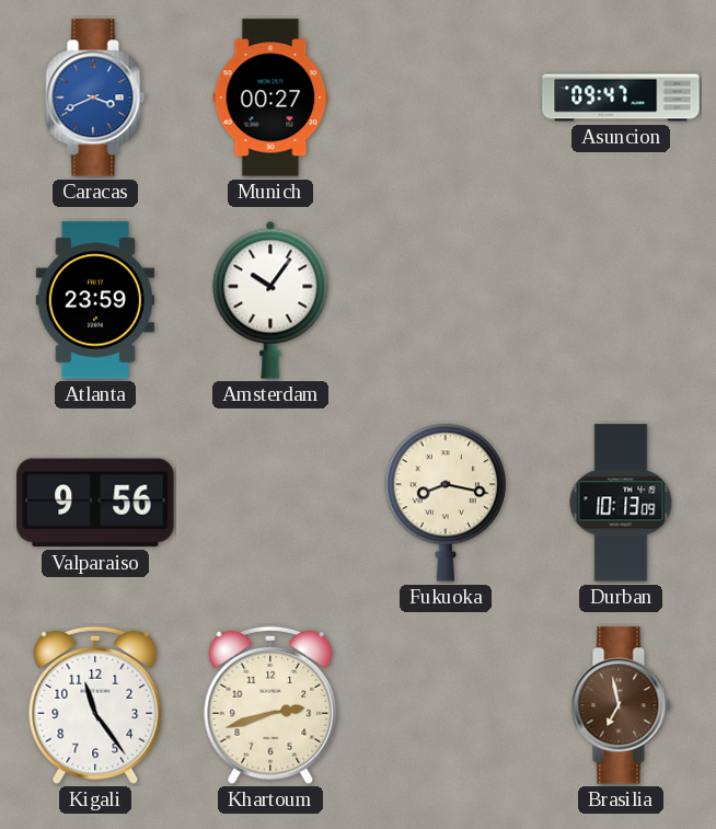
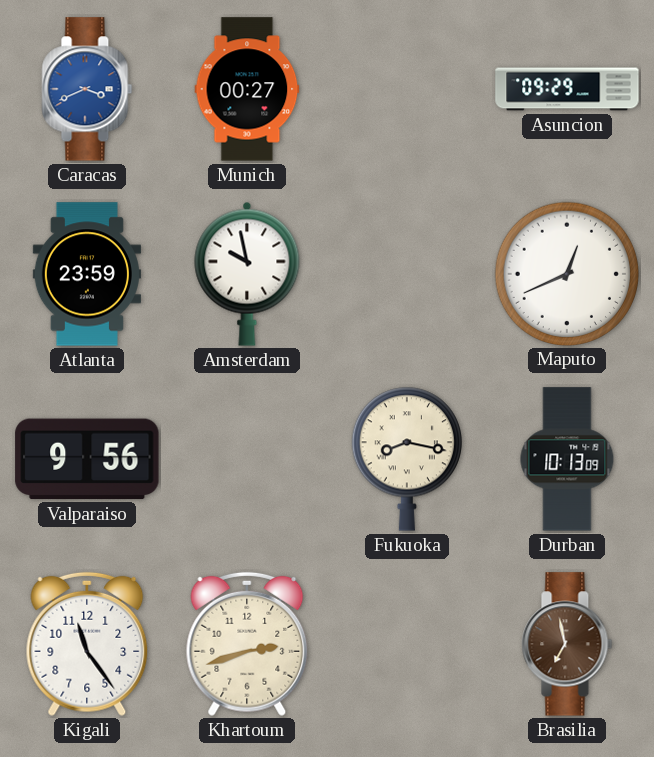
Asuncion: 09:47 -> 09:29 (567, 89)
Amsterdam: 10:06 -> 9:58 (247, 274)
Maputo: none -> 12:41 (566, 273)
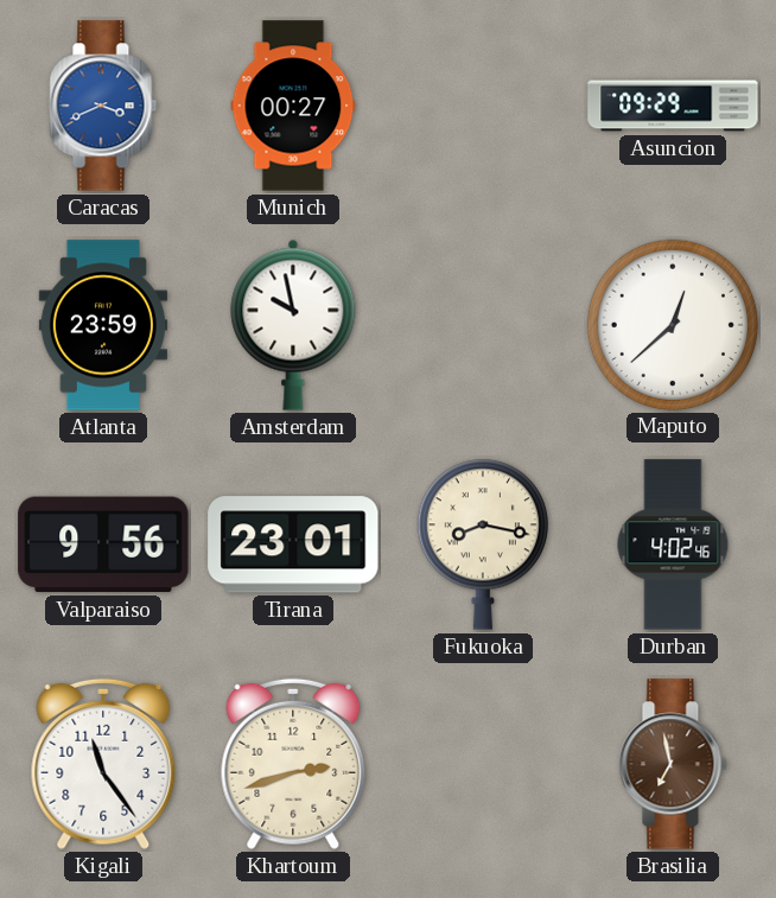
Maputo: 12:41 -> 12:38 (672, 324)
Tirana: none -> 23:01 (293, 544)
Durban: 10:13 -> 4:02 (673, 544)
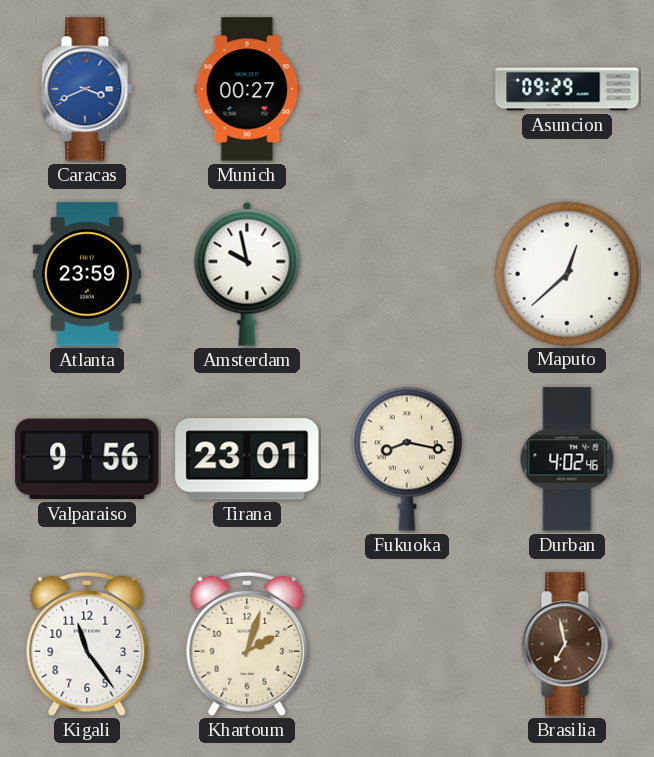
Khartoum: 2:42 -> 2:03 (247, 644)
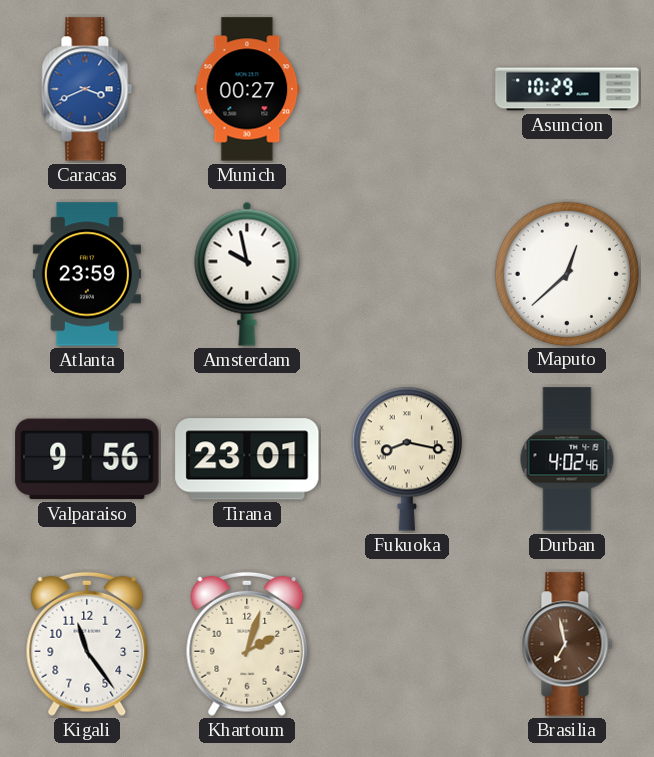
Asuncion: 09:29 -> 10:29 (567, 89)
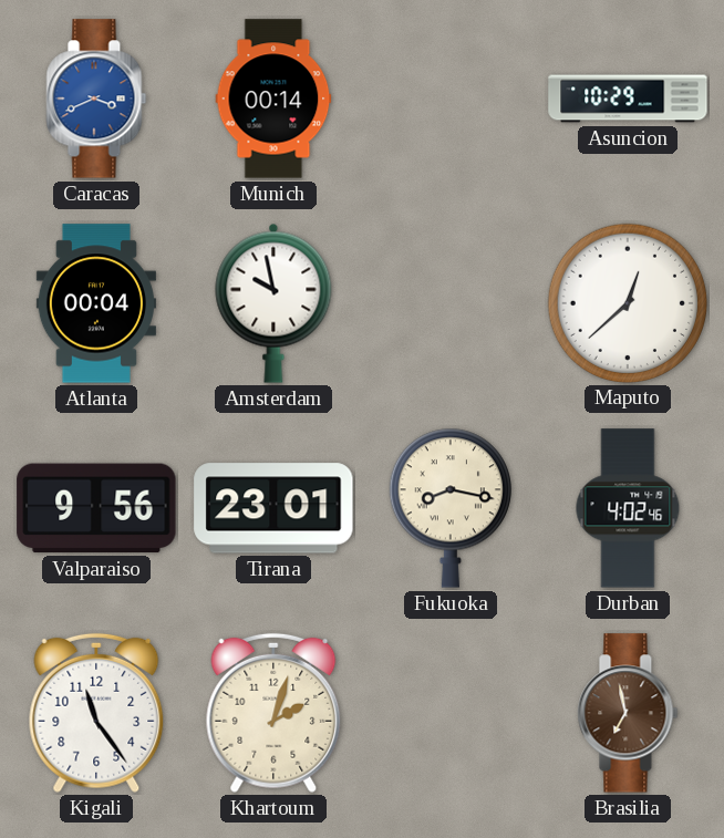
Munich: 00:27 -> 00:14 (273, 99)
Atlanta: 23:59 -> 00:04 (96, 303)
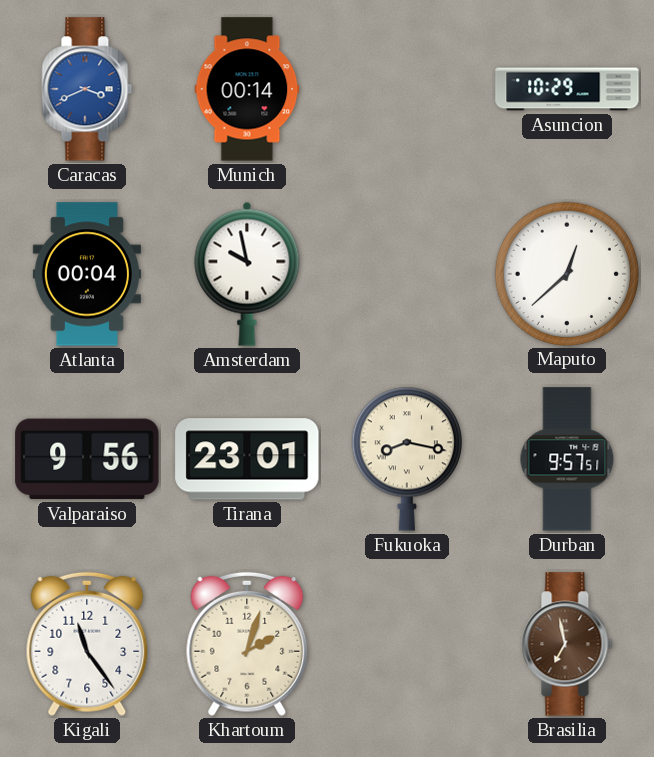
Durban: 4:02 -> 9:57 (567, 459)
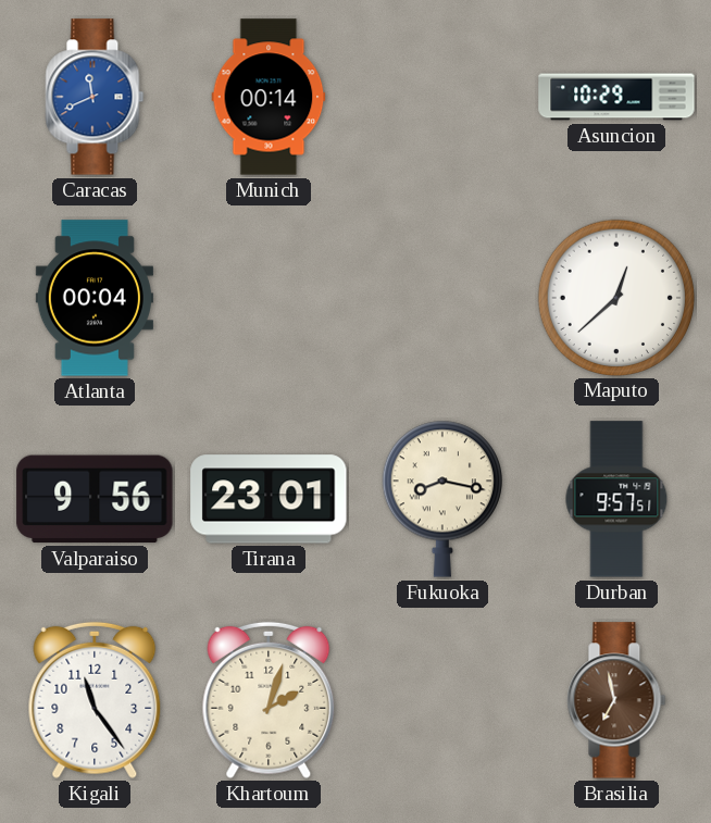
Caracas: 3:41 -> 11:41 (95, 97)
Amsterdam: 9:58 -> none (247, 274)
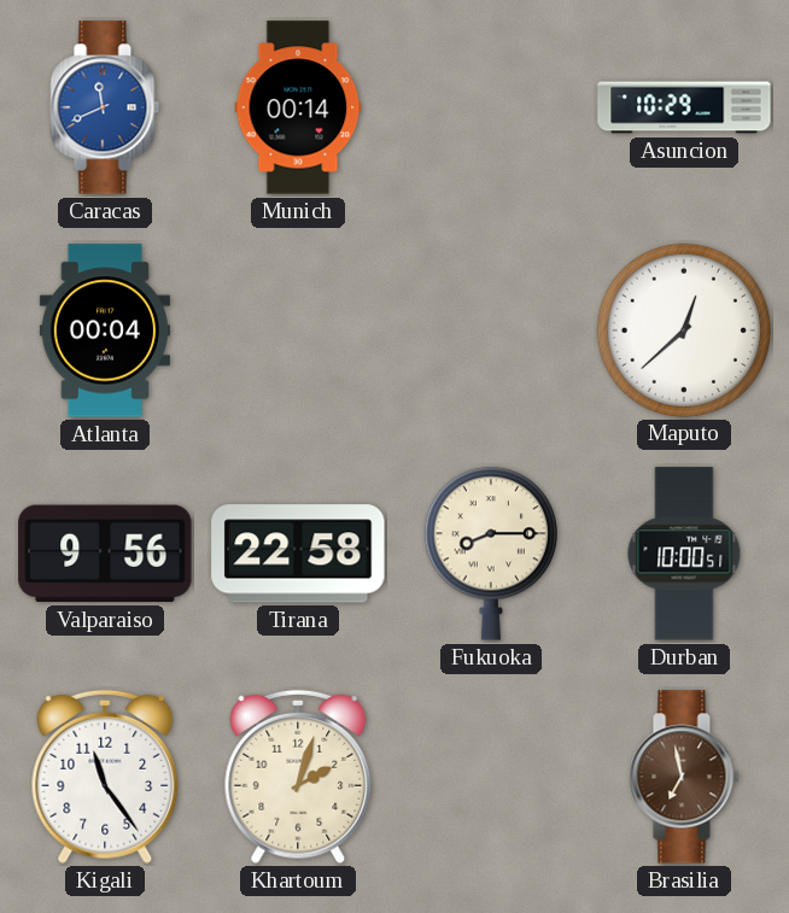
Tirana: 23:01 -> 22:58 (298, 554)
Fukuoka: 8:17 -> 8:15 (491, 554)
Durban: 9:57 -> 10:00 (684, 554)
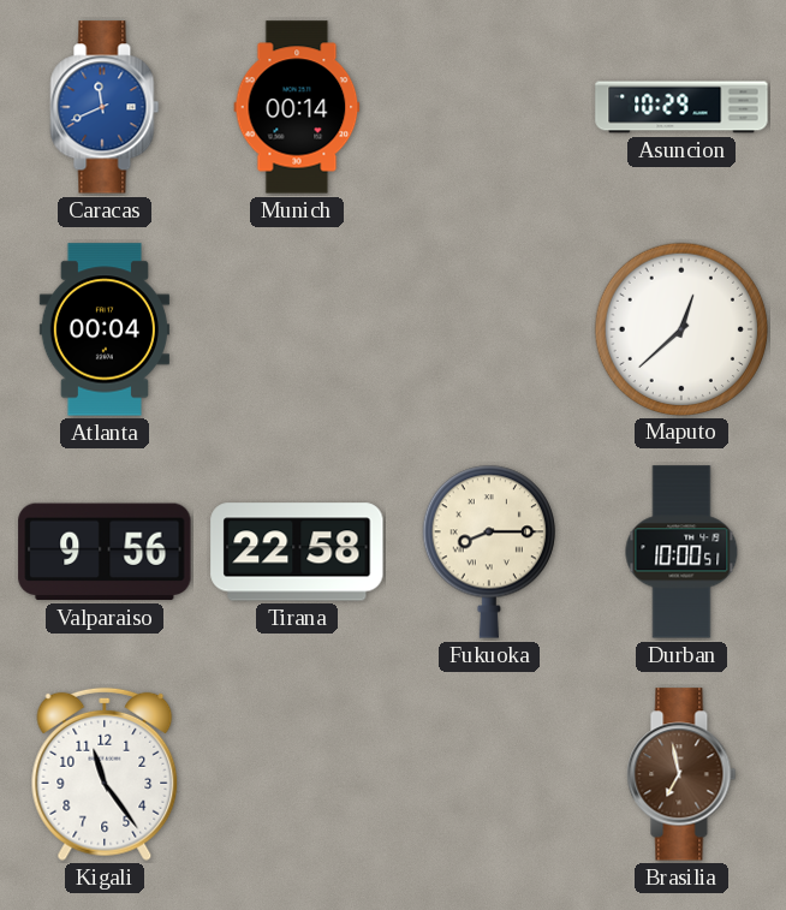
Khartoum: 2:03 -> none (298, 777)
